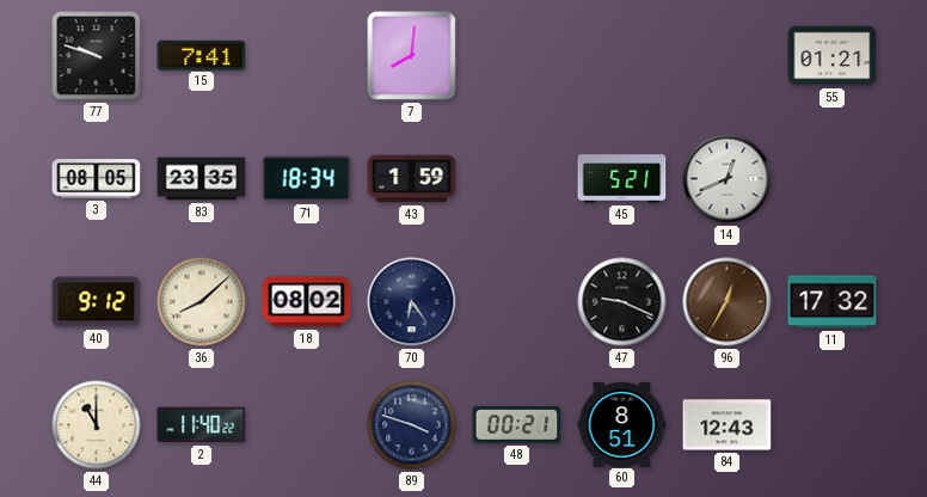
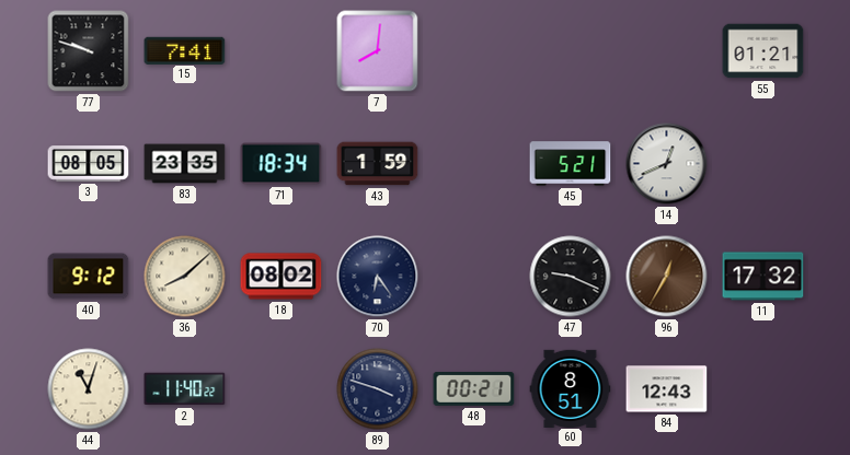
44: 11:00 -> 11:03 (89, 389)
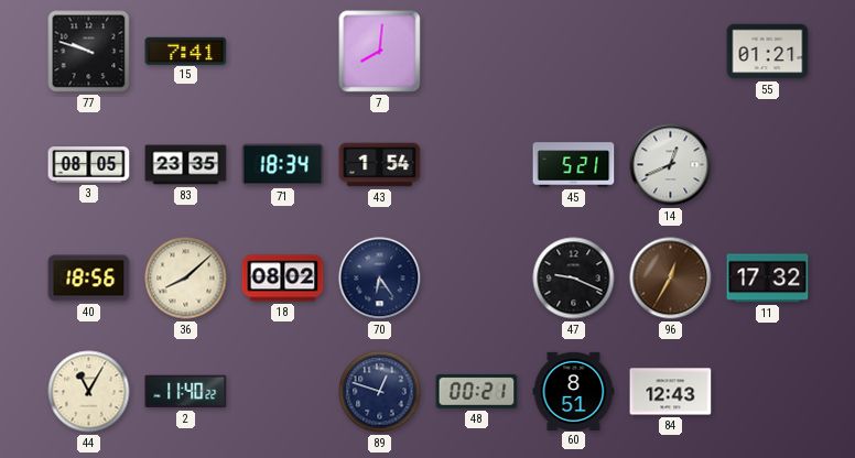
43: 1:59 -> 1:54 (380, 165)
40: 9:12 -> 18:56 (89, 279)
44: 11:03 -> 11:05 (89, 392)
89: 3:48 -> 12:48 (380, 392)
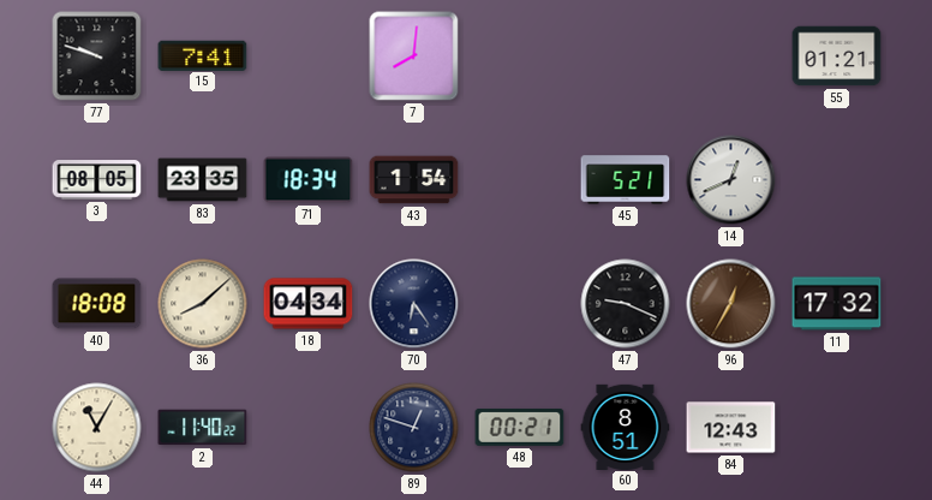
40: 18:56 -> 18:08 (97, 304)
18: 08:02 -> 04:34 (309, 304)
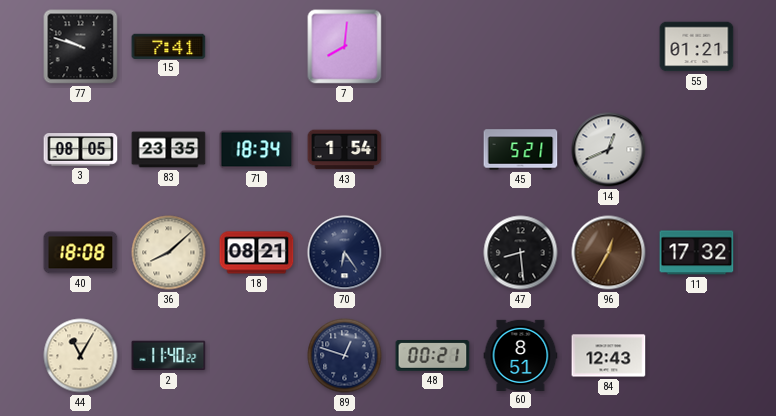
18: 04:34 -> 08:21 (257, 253)
47: 9:19 -> 8:29 (521, 253)
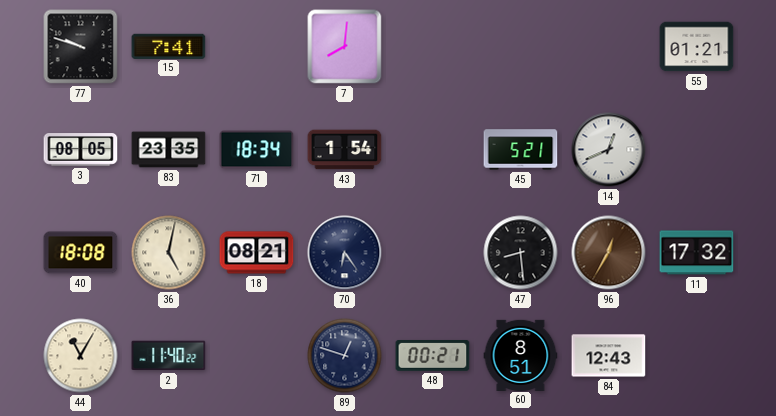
36: 8:08 -> 5:02 (169, 253)
